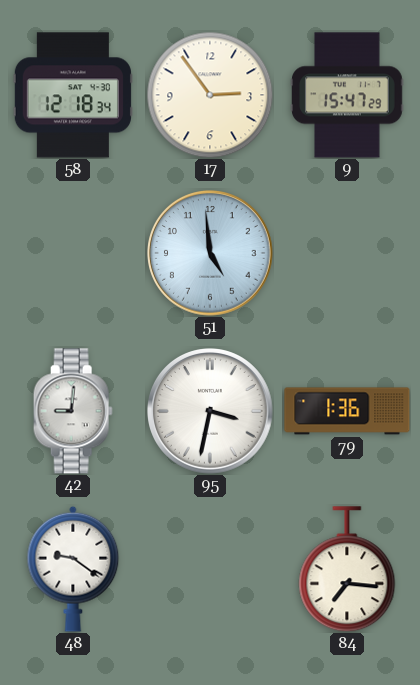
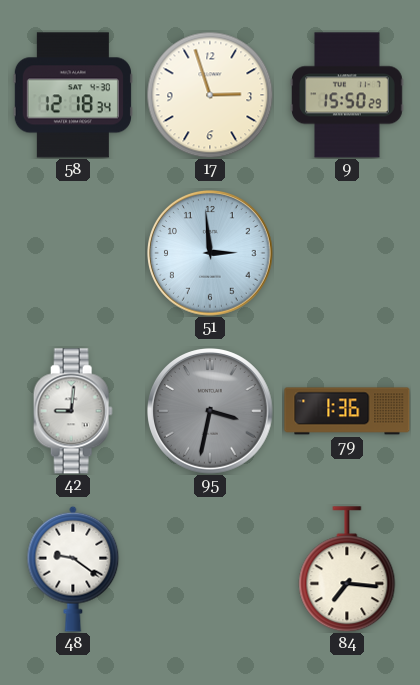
17: 2:54 -> 2:57 (210, 95)
9: 15:47 -> 15:50 (348, 95)
51: 4:59 -> 2:59 (211, 254)
95 dial: white -> grey (211, 412)
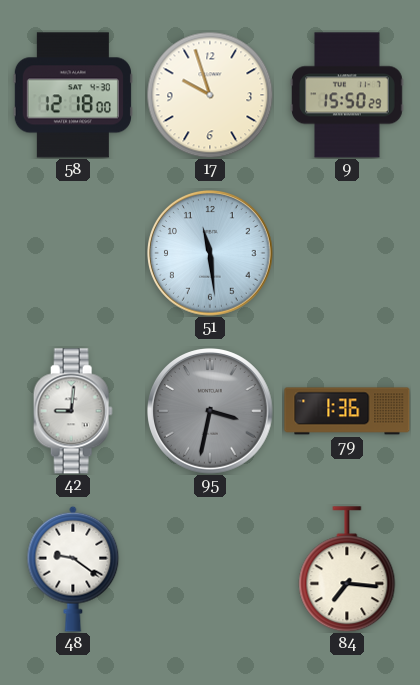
58: 12:18:34 -> 12:18:00 (73, 95)
17: 2:57 -> 9:57 (210, 95)
51: 2:59 -> 11:29 (211, 254)
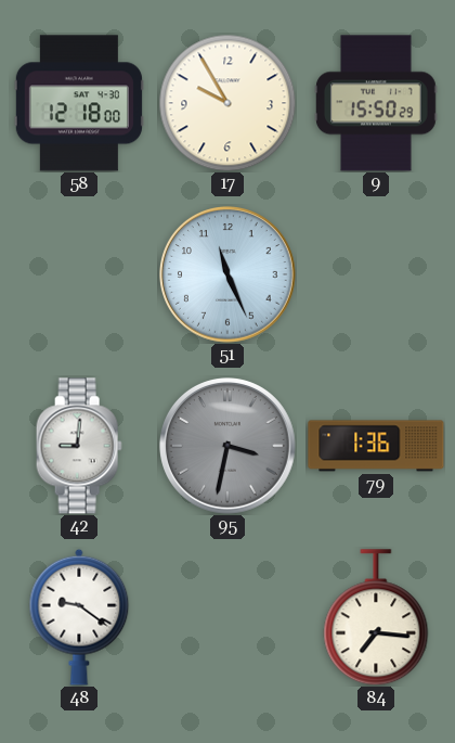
17: 9:57 -> 9:55 (227, 103)
51: 11:29 -> 11:26 (229, 276)
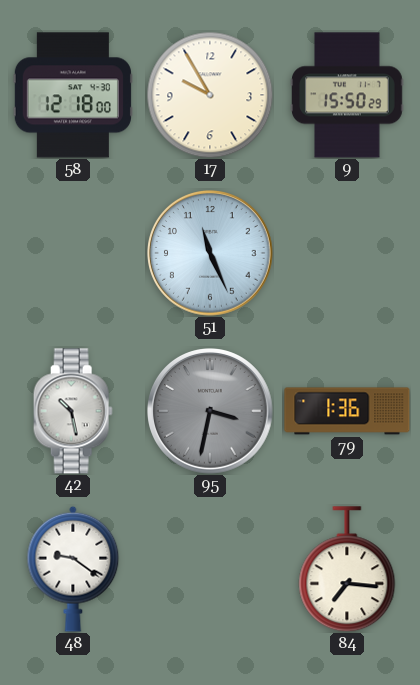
42: 9:01 -> 10:28 (73, 411)
